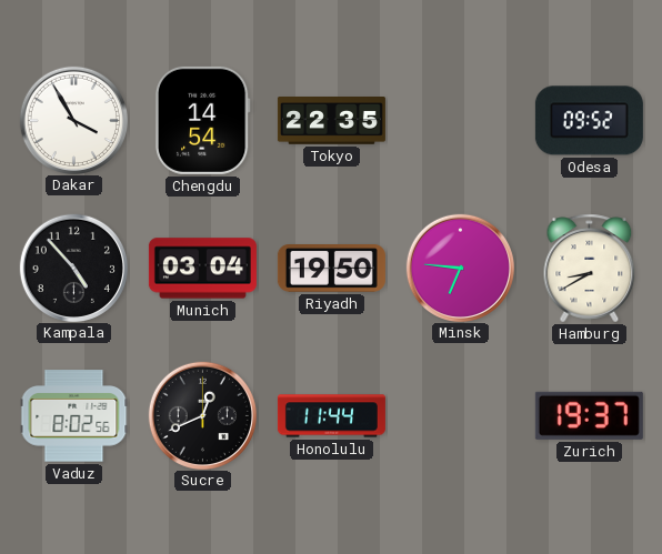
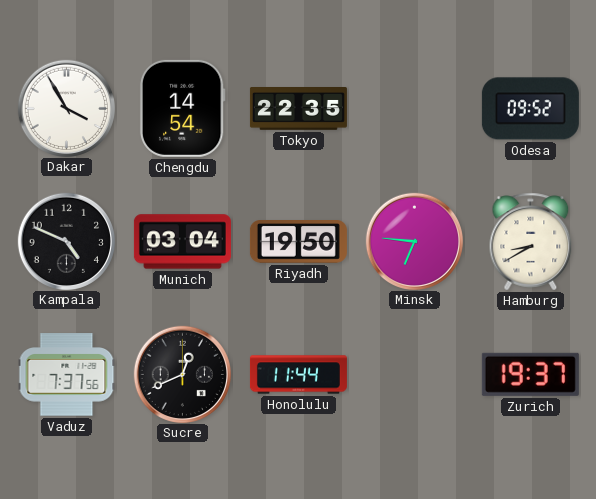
Kampala: 4:53 -> 4:49 (66, 241)
Vaduz: 8:02 -> 7:37 (67, 375)
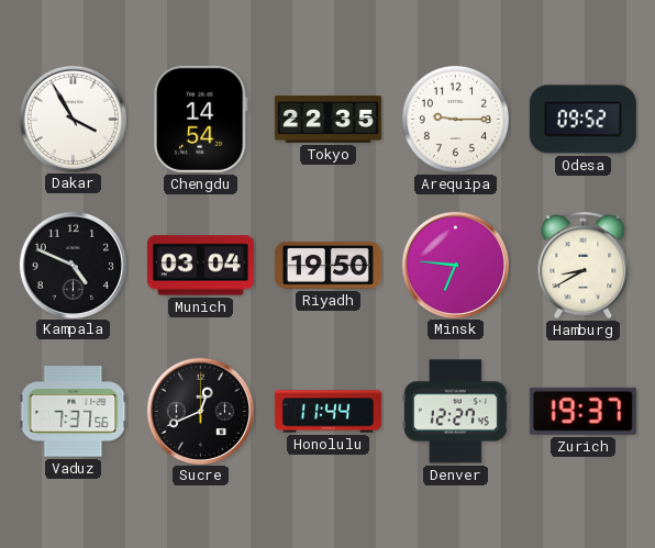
Arequipa: none -> 9:15 (455, 119)
Denver: none -> 12:27 (455, 412)
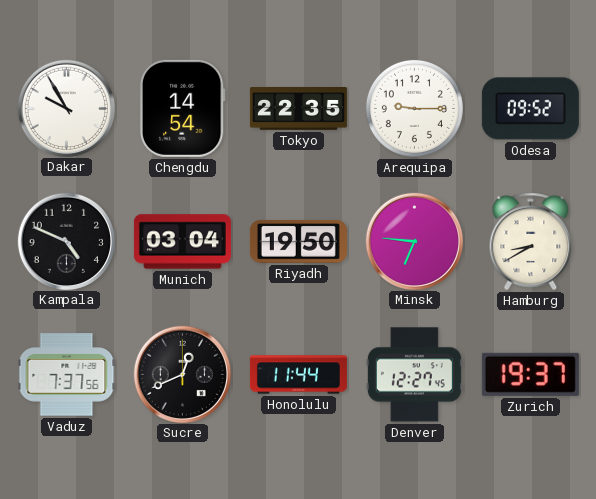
Dakar: 3:55 -> 9:55 (66, 108)
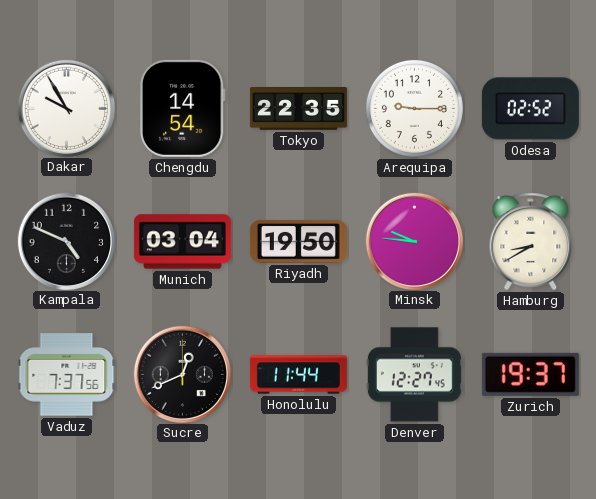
Odesa: 09:52 -> 02:52 (530, 109)
Minsk: 6:46 -> 9:46 (414, 241)
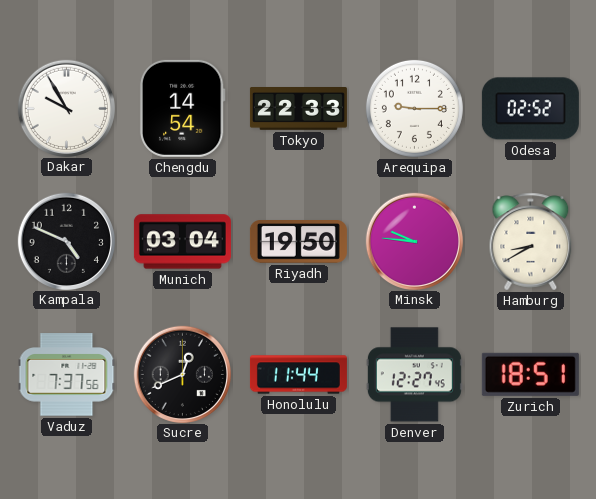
Tokyo: 22:35 -> 22:33 (298, 109)
Zurich: 19:37 -> 18:51 (530, 374)
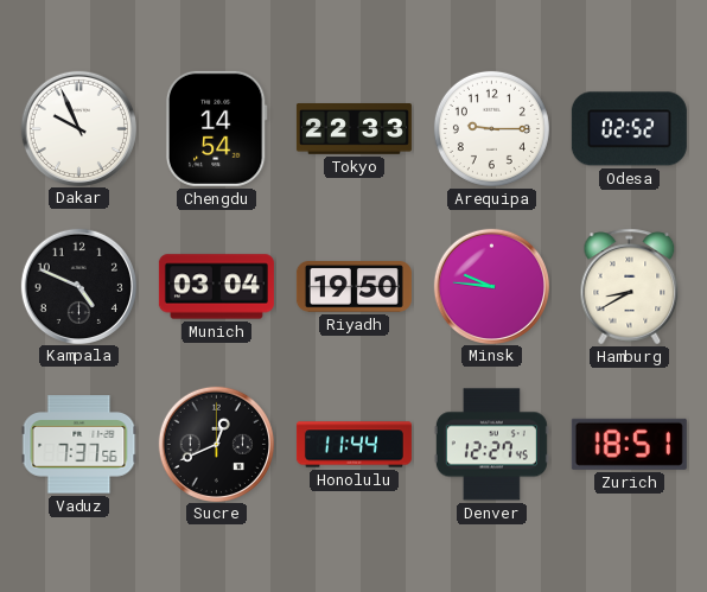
Dakar: 9:55 -> 9:56 (78, 128)
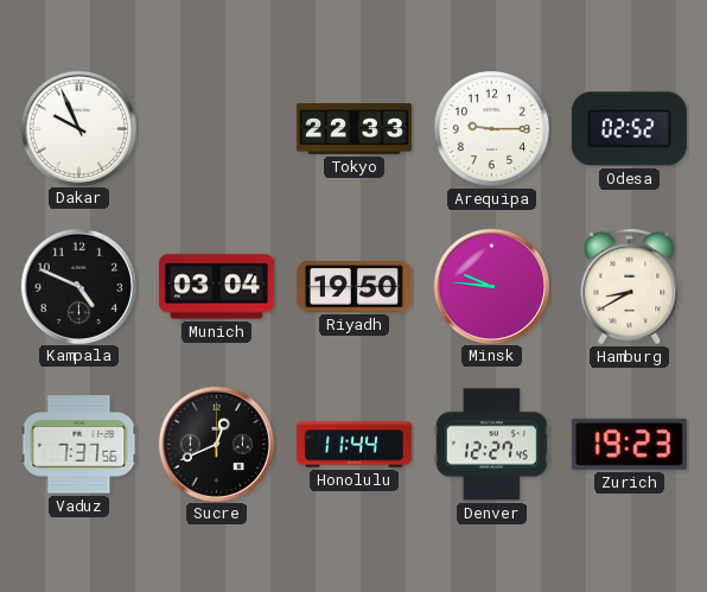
Chengdu: 14:54 -> none (216, 128)
Zurich: 18:51 -> 19:23 (629, 444)
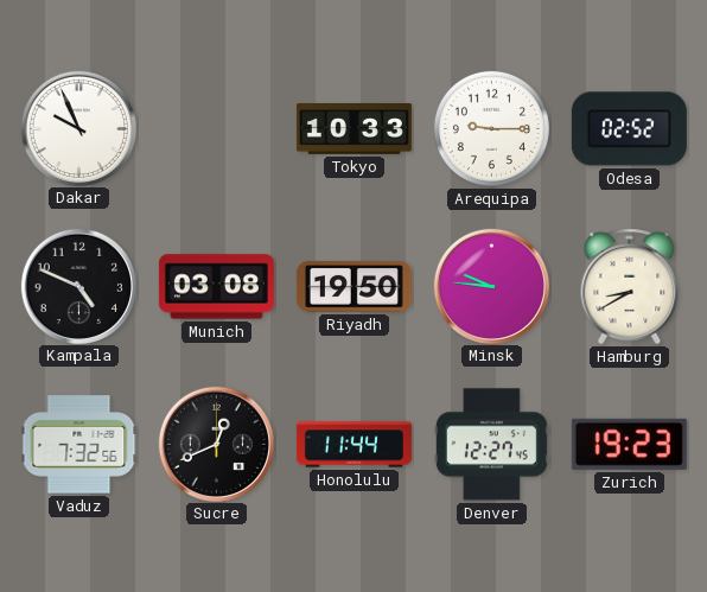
Tokyo: 22:33 -> 10:33 (353, 129)
Munich: 03:04 -> 03:08 (216, 287)
Vaduz: 7:37 -> 7:32 (79, 445)
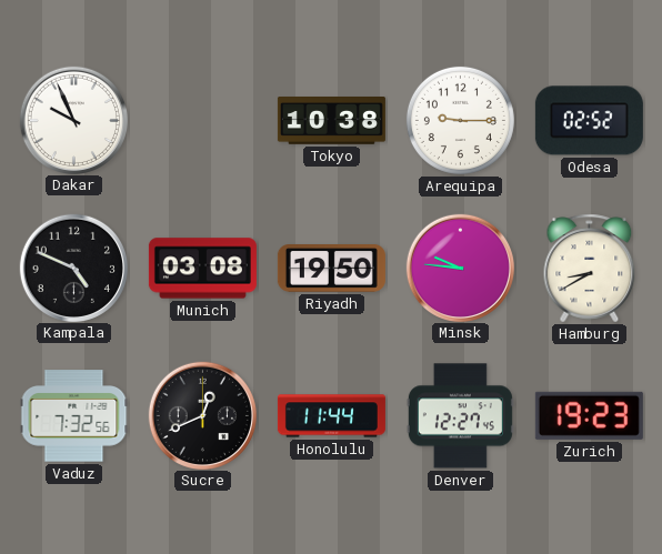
Tokyo: 10:33 -> 10:38 (331, 121)
